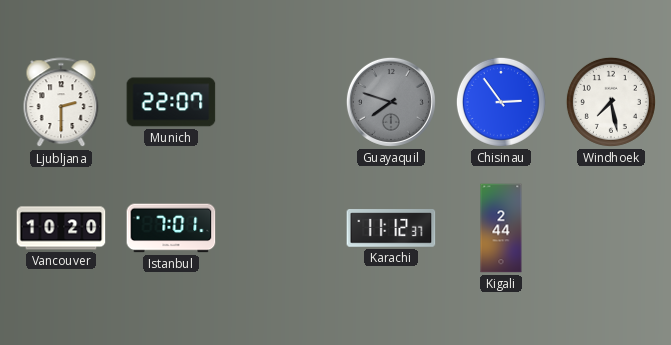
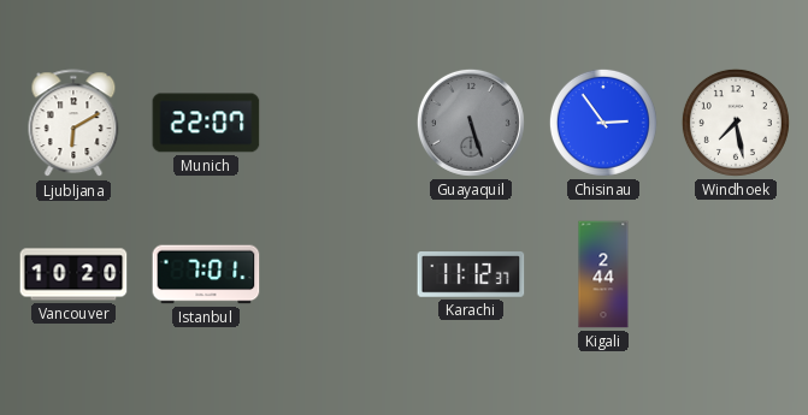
Ljubljana: 2:30 -> 6:10 (73, 124)
Guayaquil: 7:48 -> 5:27 (471, 123)
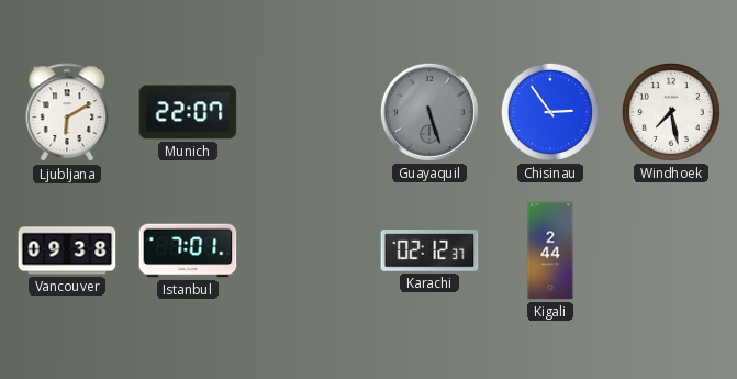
Vancouver: 10:20 -> 09:38 (67, 250)
Karachi: 11:12 -> 02:12 (429, 250)
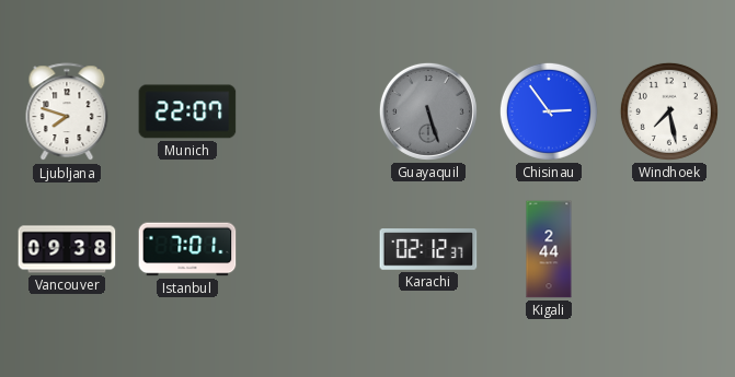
Ljubljana: 6:10 -> 7:48 (67, 113)
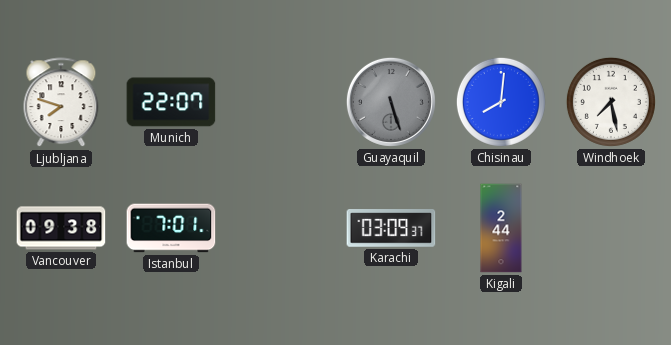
Chisinau: 2:54 -> 8:01 (501, 102)
Karachi: 02:12 -> 03:09 (391, 228)
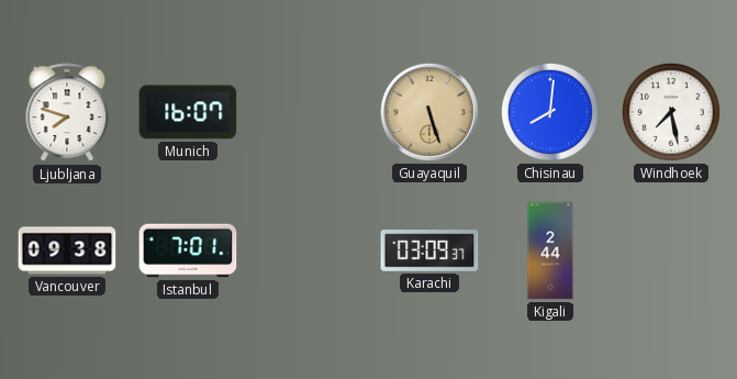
Munich: 22:07 -> 16:07 (188, 112)
Guayaquil dial: grey -> champagne (429, 112)
